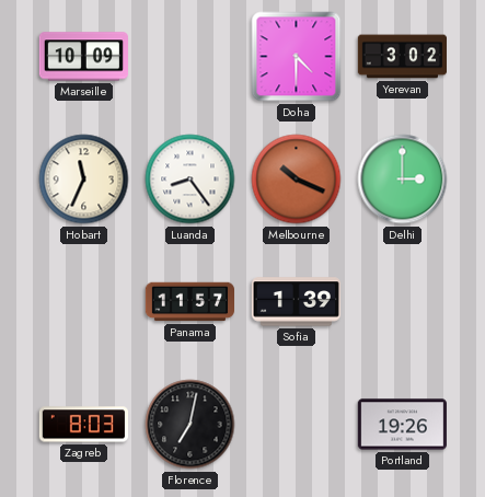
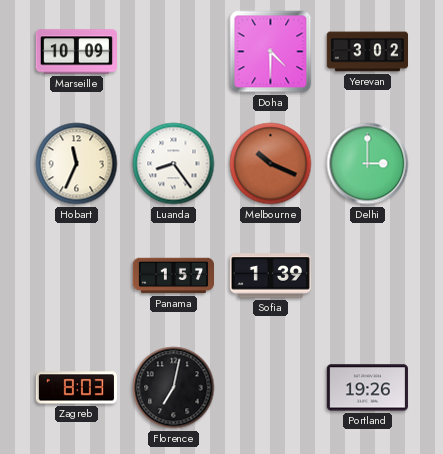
Panama: 11:57 -> 1:57 (173, 276)
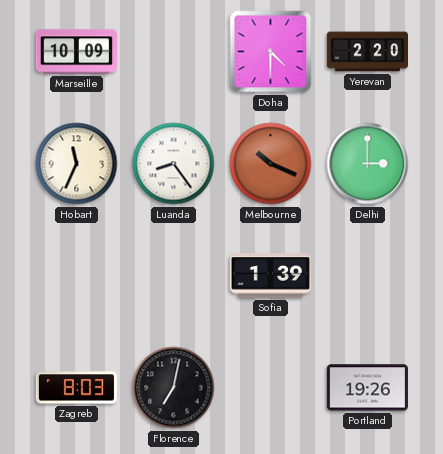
Yerevan: 3:02 -> 2:20 (367, 52)
Panama: 1:57 -> none (173, 276)
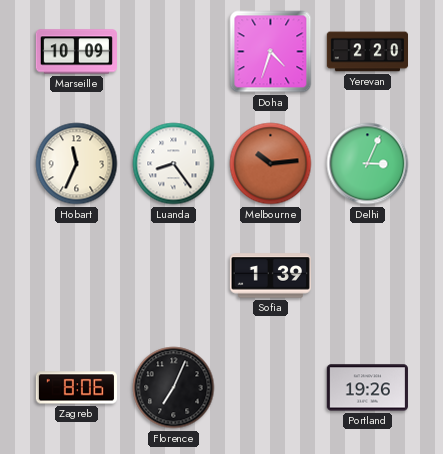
Doha: 4:30 -> 4:33 (271, 52)
Melbourne: 10:19 -> 10:14 (271, 164)
Delhi: 3:00 -> 3:04 (368, 164)
Zagreb: 8:03 -> 8:06 (76, 388)
Florence: 7:02 -> 7:04 (174, 388)
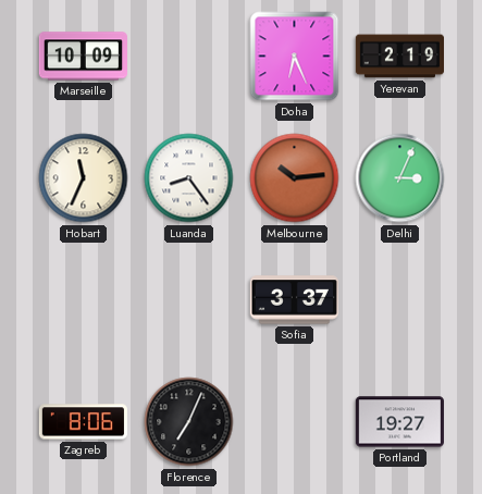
Doha: 4:33 -> 6:26 (295, 57)
Yerevan: 2:20 -> 2:19 (399, 57)
Sofia: 1:39 -> 3:37 (294, 300)
Portland: 19:26 -> 19:27 (399, 422)
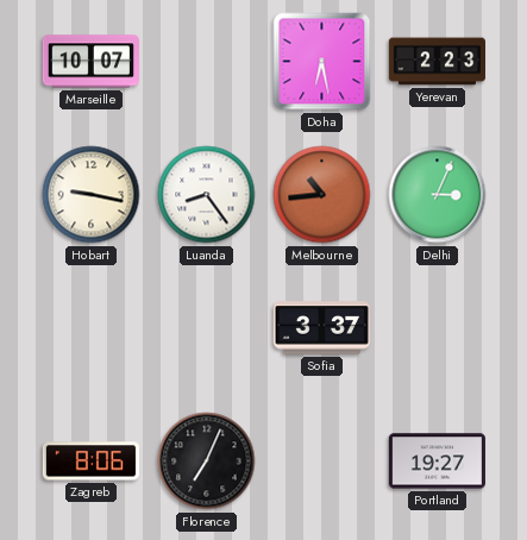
Marseille: 10:09 -> 10:07 (90, 62)
Doha: 6:26 -> 6:28 (322, 62)
Yerevan: 2:19 -> 2:23 (437, 62)
Hobart: 11:34 -> 9:17 (92, 195)
Melbourne: 10:14 -> 10:44 (322, 195)
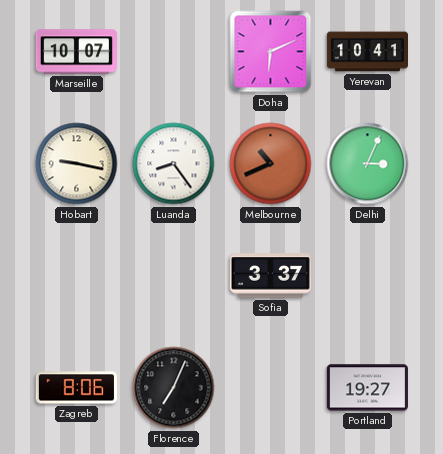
Doha: 6:28 -> 6:11 (271, 52)
Yerevan: 2:23 -> 10:41 (367, 52)
Melbourne: 10:44 -> 10:41 (271, 164)
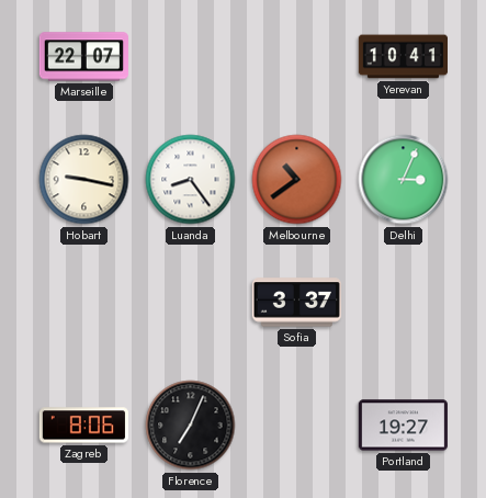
Marseille: 10:07 -> 22:07 (83, 57)
Doha: 6:11 -> none (271, 52)
Melbourne: 10:41 -> 10:39 (297, 180)
